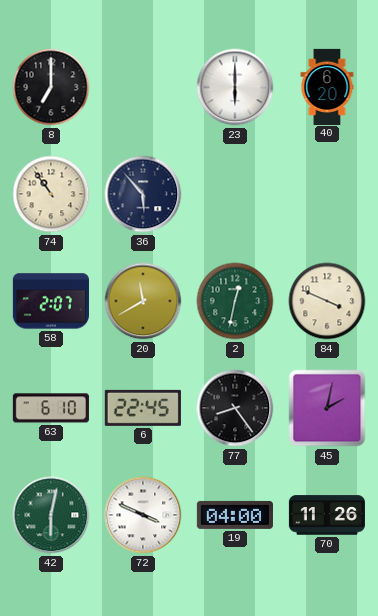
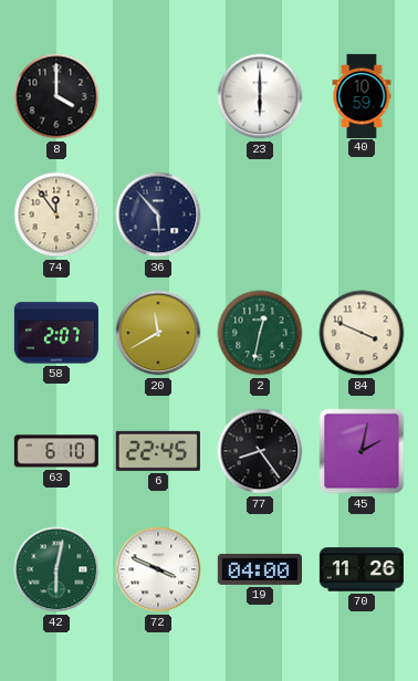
8: 7:00 -> 4:00 (56, 96)
40: 6:20 -> 10:59 (362, 95)
74: 10:54 -> 11:54 (56, 214)
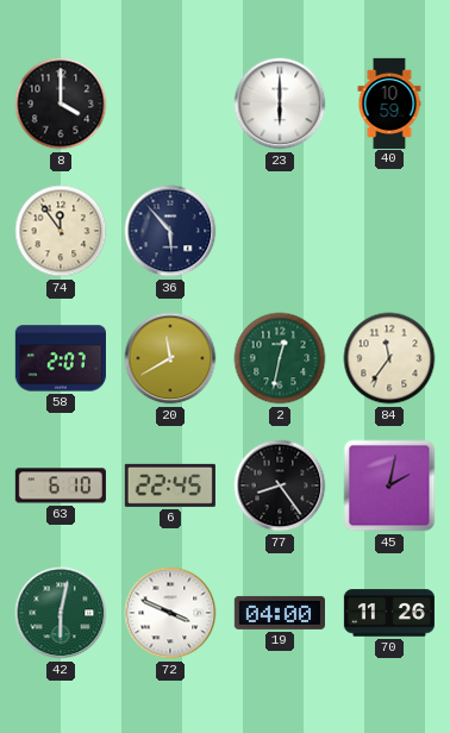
84: 3:49 -> 11:36 (389, 358)
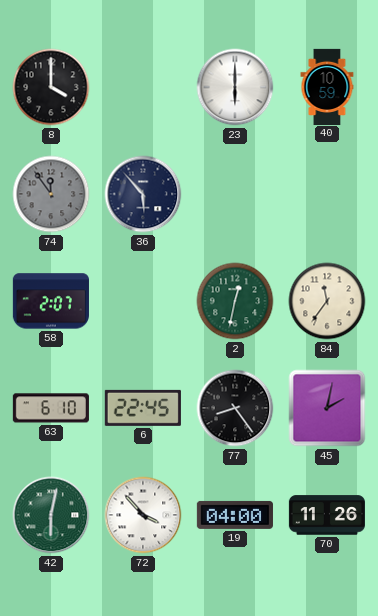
74 dial: cream -> grey (51, 194)
20: 11:40 -> none (170, 358)
72: 3:49 -> 3:53 (143, 515)
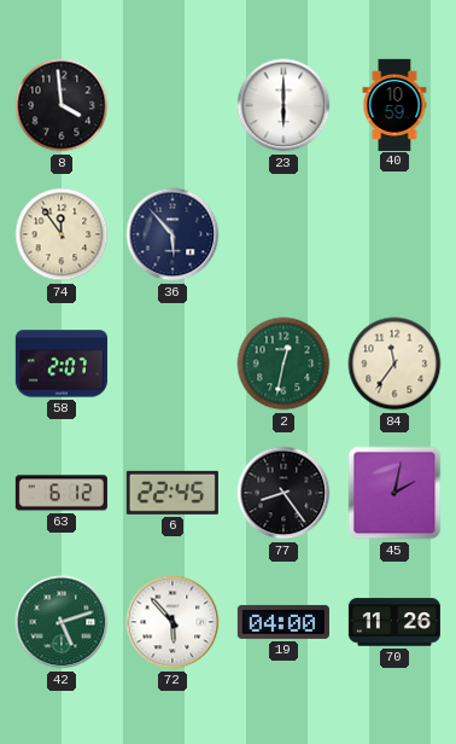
8: 4:00 -> 3:59 (62, 105)
74 dial: grey -> cream (62, 234)
63: 6:10 -> 6:12 (62, 493)
42: 6:02 -> 5:12 (62, 622)
72: 3:53 -> 5:53 (173, 622)
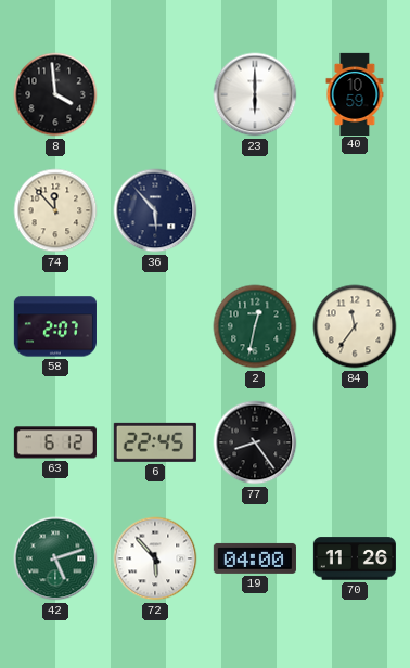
74: 11:54 -> 11:53 (55, 210)
45: 2:02 -> none (394, 493)
